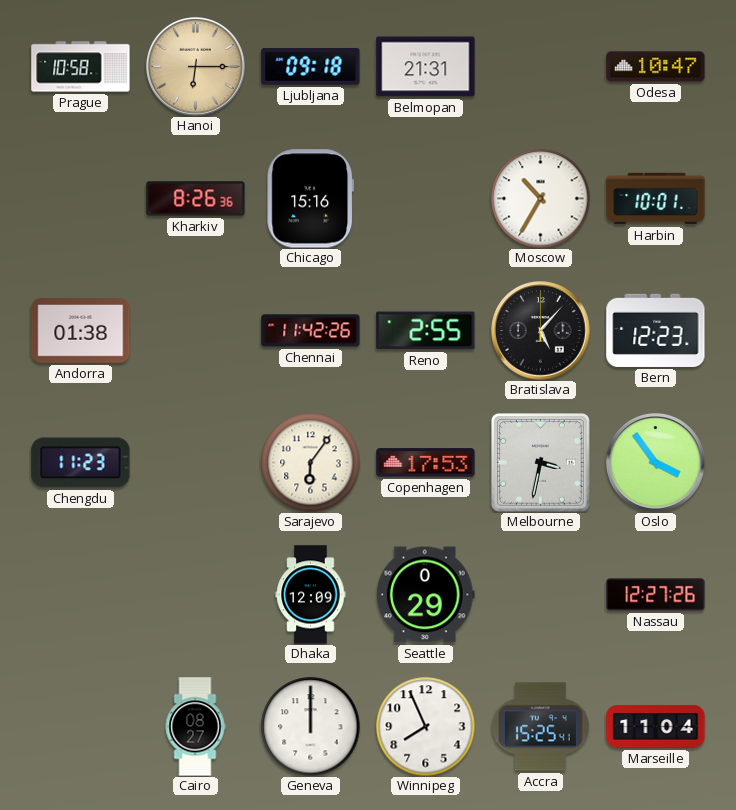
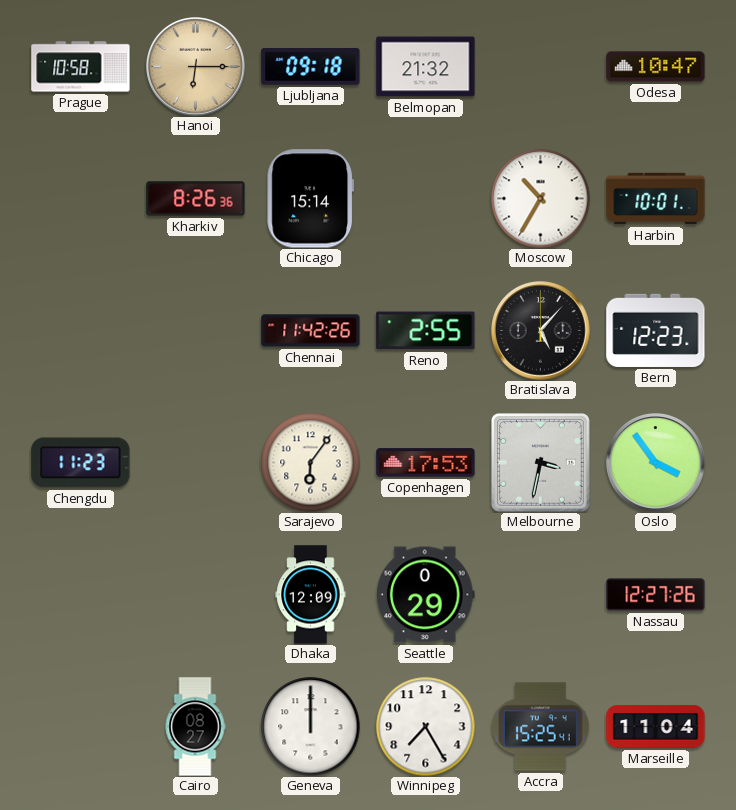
Belmopan: 21:31 -> 21:32 (426, 67)
Chicago: 15:16 -> 15:14 (310, 199)
Andorra: 01:38 -> none (81, 331)
Winnipeg: 7:56 -> 7:25 (426, 727)
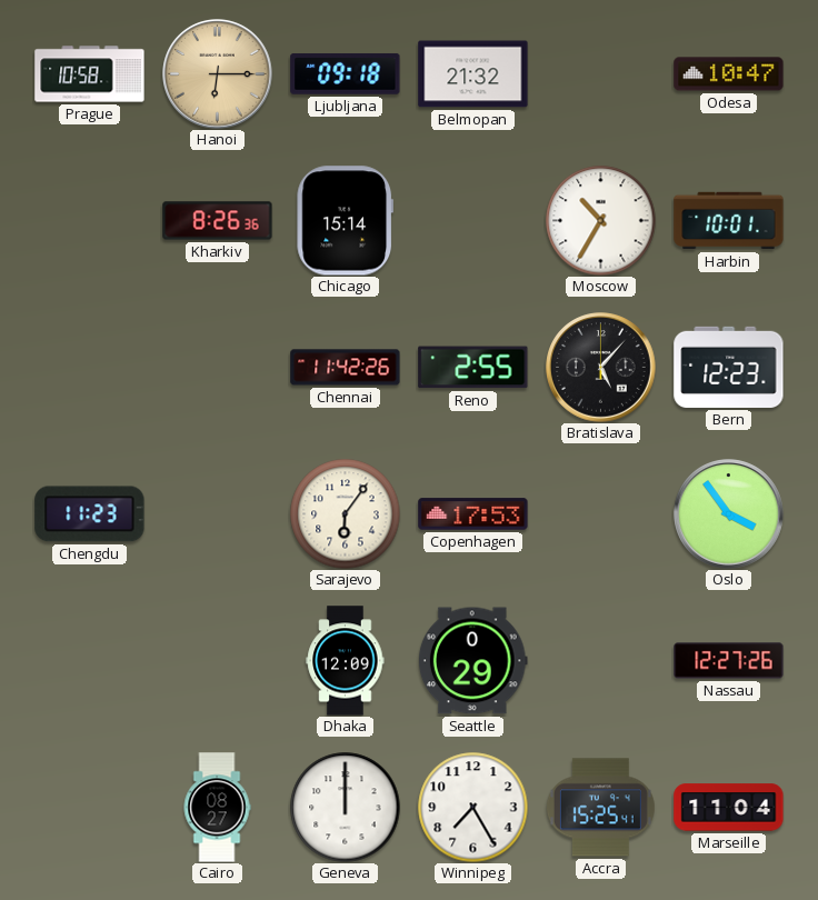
Melbourne: 3:32 -> none (541, 463)
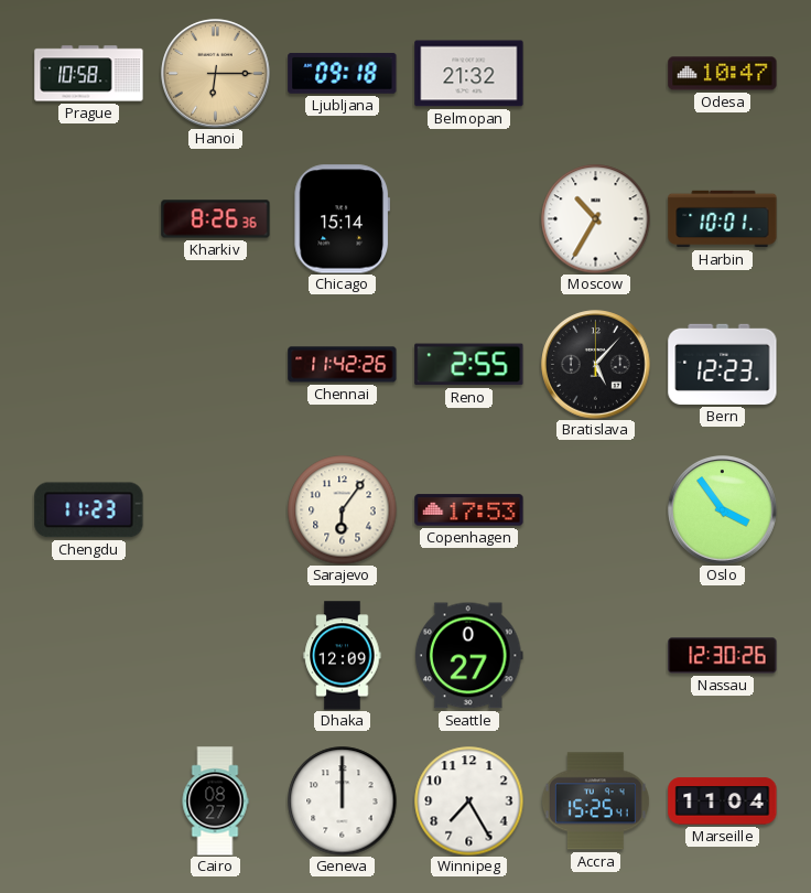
Seattle: 0:29 -> 0:27 (468, 656)
Nassau: 12:27 -> 12:30 (723, 656)
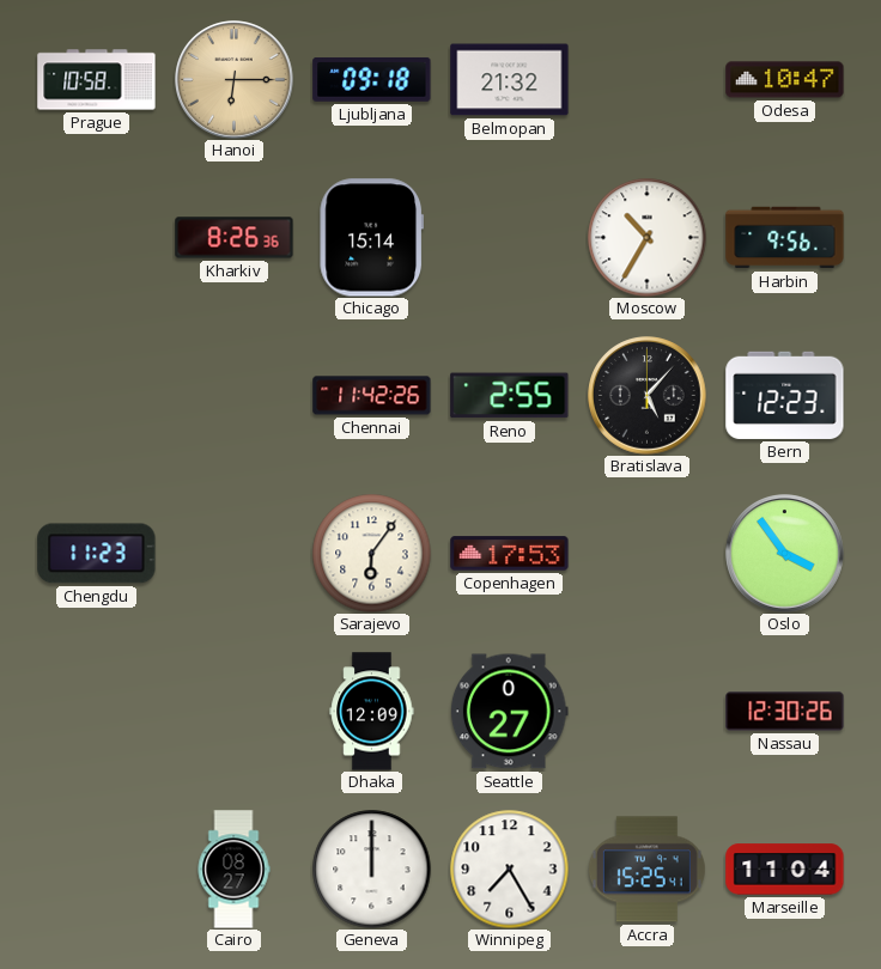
Harbin: 10:01 -> 9:56 (785, 238)
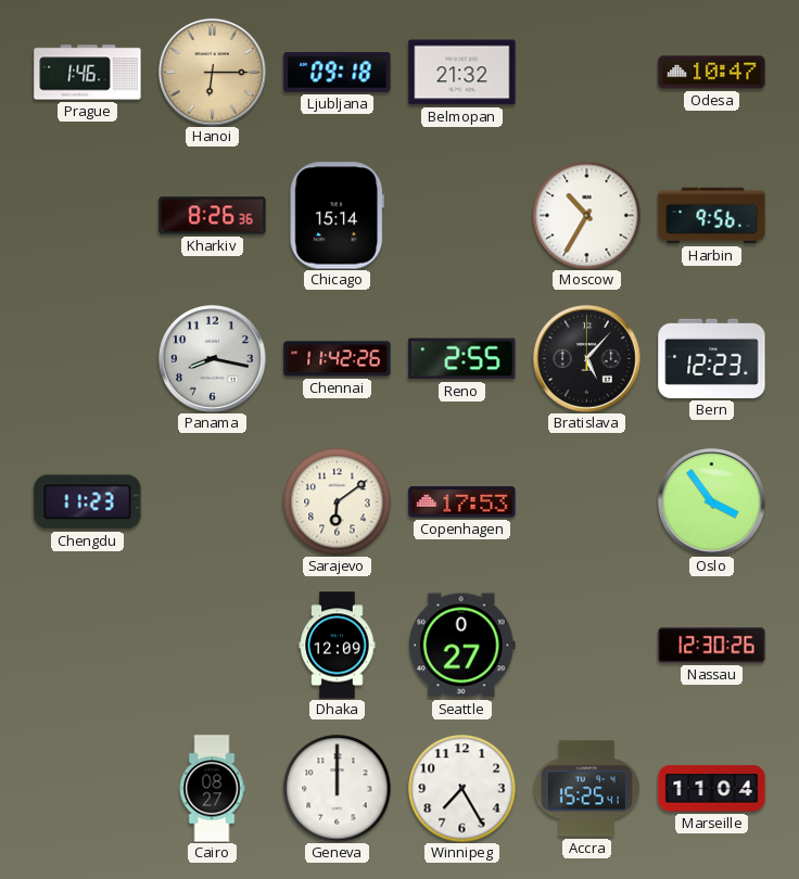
Prague: 10:58 -> 1:46 (88, 73)
Panama: none -> 8:17 (213, 359)
Sarajevo: 6:06 -> 6:09 (338, 502)
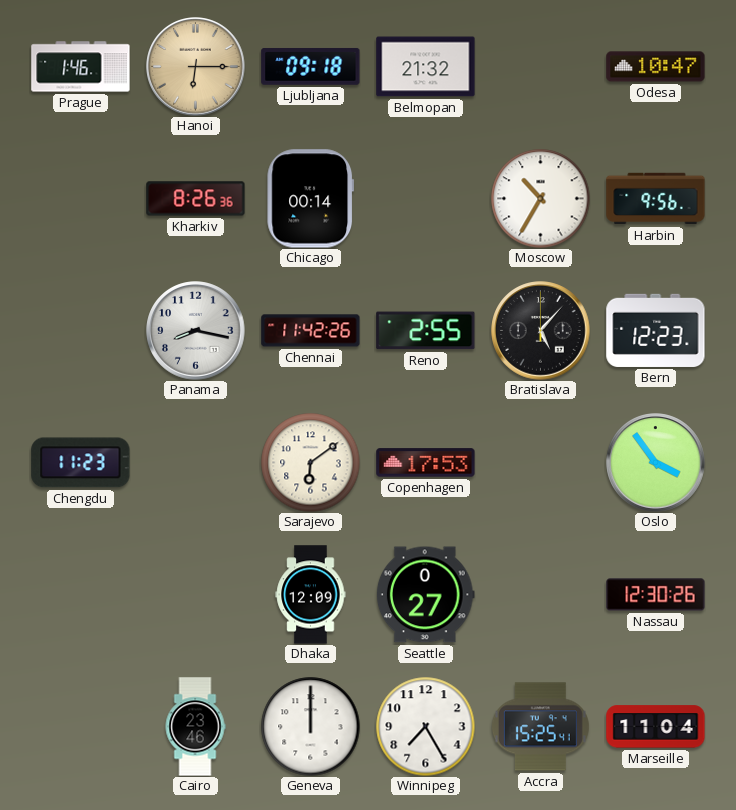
Chicago: 15:14 -> 00:14 (310, 199)
Cairo: 08:27 -> 23:46 (195, 727)
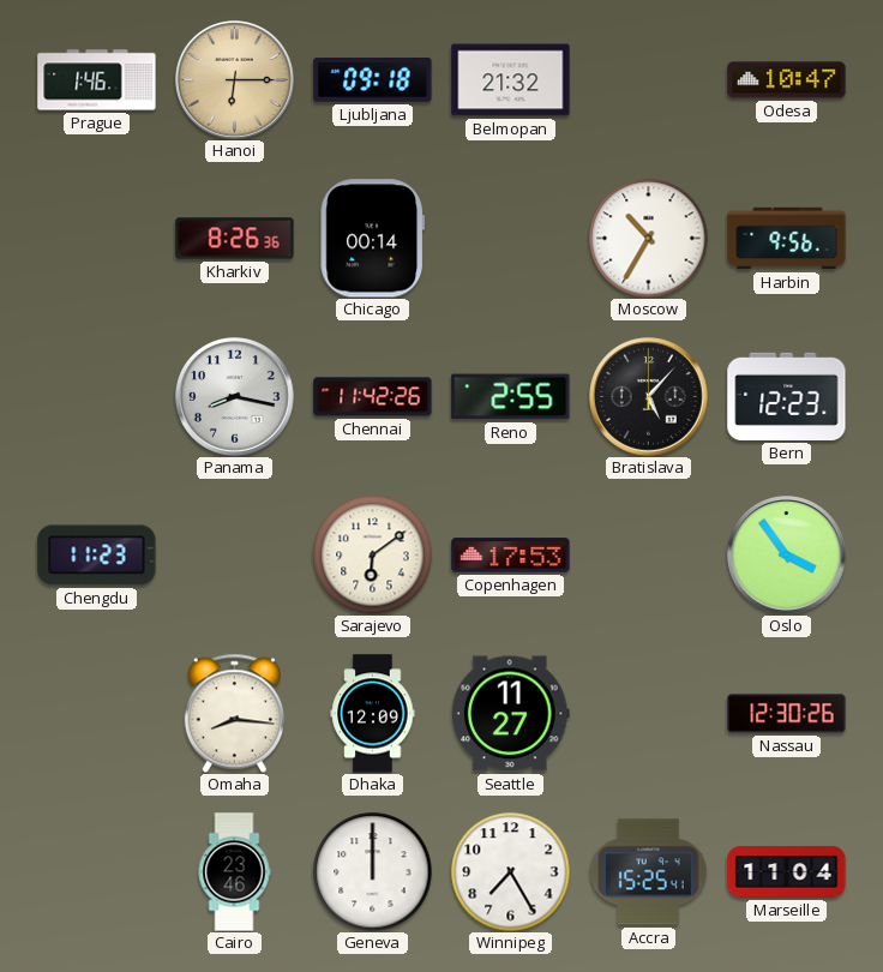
Omaha: none -> 8:16 (234, 713)
Seattle: 0:27 -> 11:27 (510, 714)
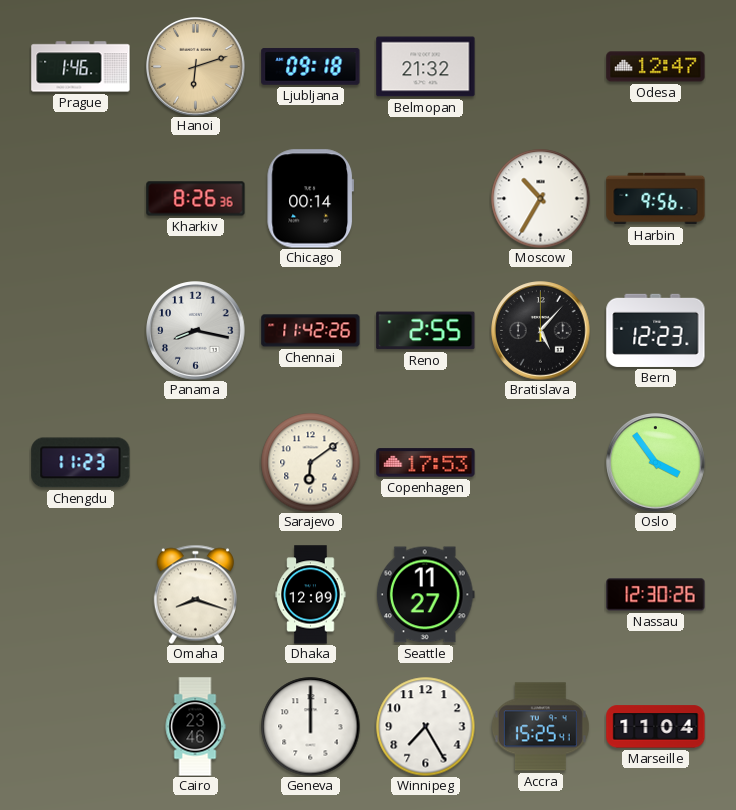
Hanoi: 6:15 -> 6:12 (196, 67)
Odesa: 10:47 -> 12:47 (656, 67)
Omaha: 8:16 -> 8:18 (195, 594)
